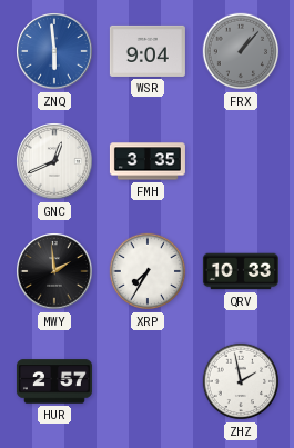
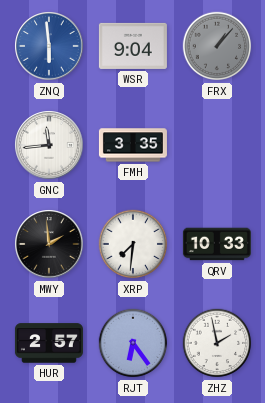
GNC: 12:41 -> 11:44 (49, 145)
XRP: 7:35 -> 7:31 (133, 244)
RJT: none -> 6:24 (133, 343)
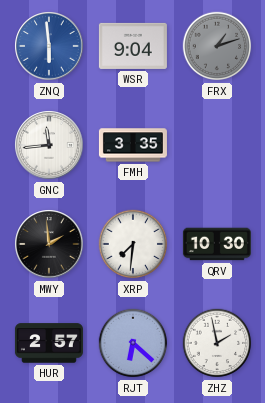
FRX: 1:07 -> 1:12 (217, 46)
QRV: 10:33 -> 10:30 (217, 244)
RJT: 6:24 -> 6:22 (133, 343)
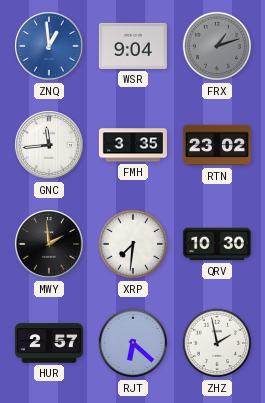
ZNQ: 5:59 -> 12:59 (49, 46)
RTN: none -> 23:02 (217, 145)
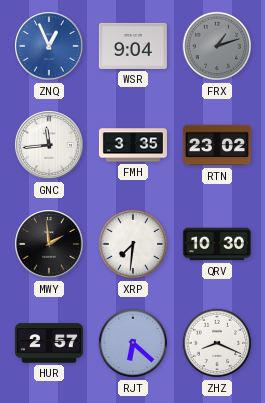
ZNQ: 12:59 -> 12:56 (49, 46)
ZHZ: 1:58 -> 8:19 (217, 343)
